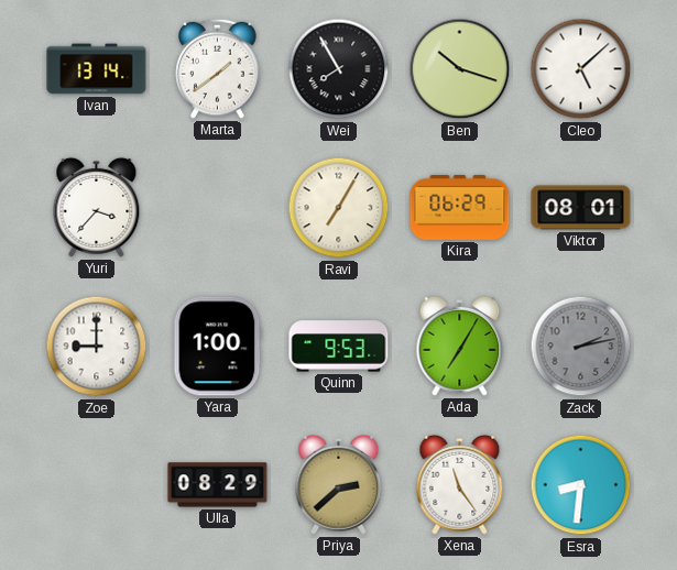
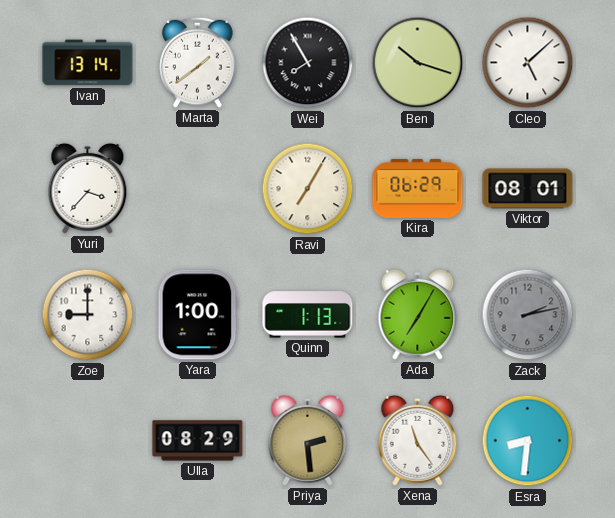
Quinn: 9:53 -> 1:13 (308, 315)
Priya: 2:38 -> 2:29 (308, 440)
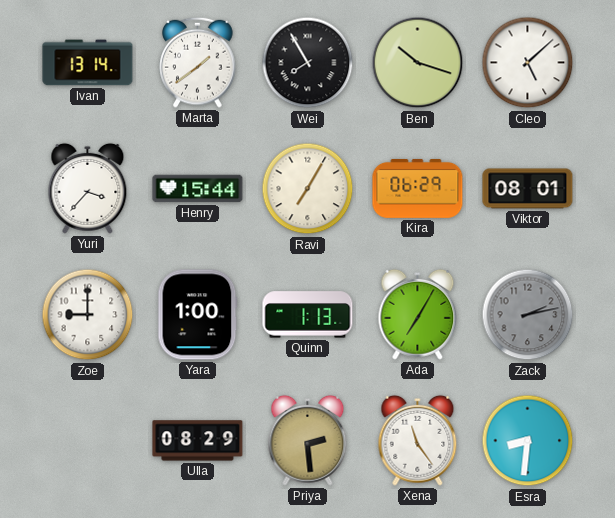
Henry: none -> 15:44 (198, 189)
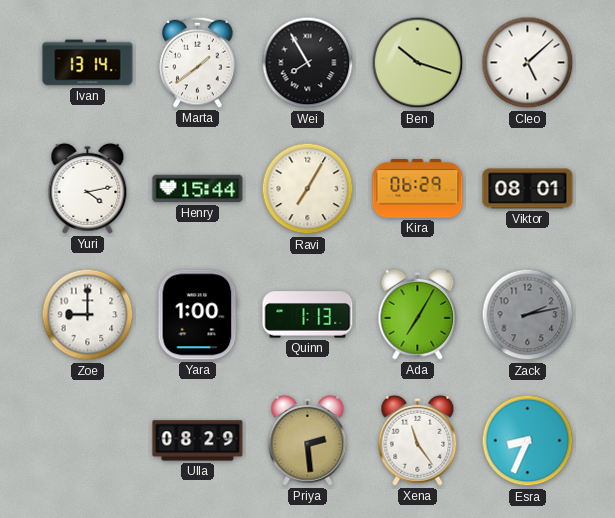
Yuri: 3:37 -> 4:13 (88, 188)
Esra: 8:31 -> 8:34 (528, 441)
